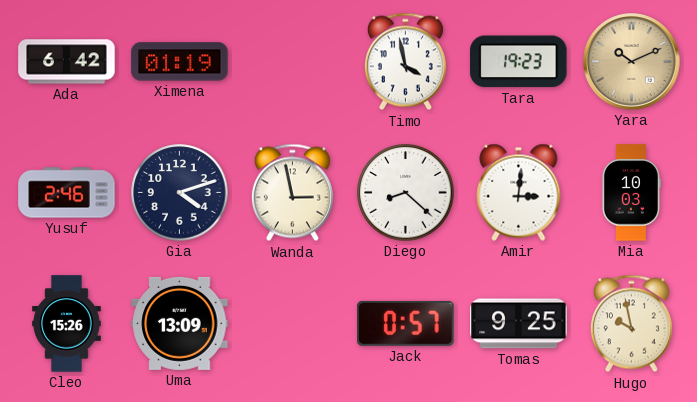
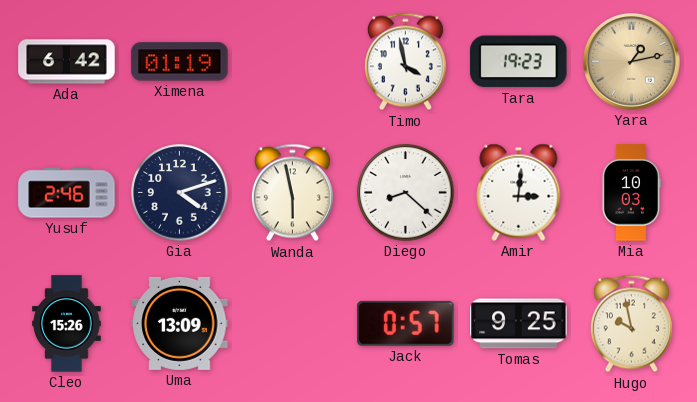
Yara: 10:11 -> 1:13 (632, 62)
Wanda: 2:58 -> 5:58 (292, 193)
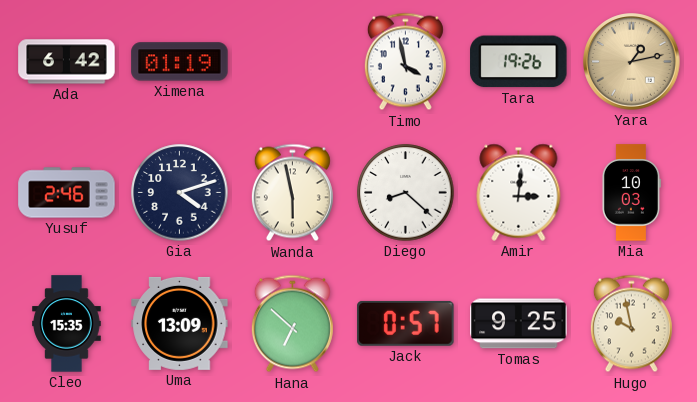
Tara: 19:23 -> 19:26 (519, 62)
Cleo: 15:26 -> 15:35 (67, 324)
Hana: none -> 6:52 (292, 324)
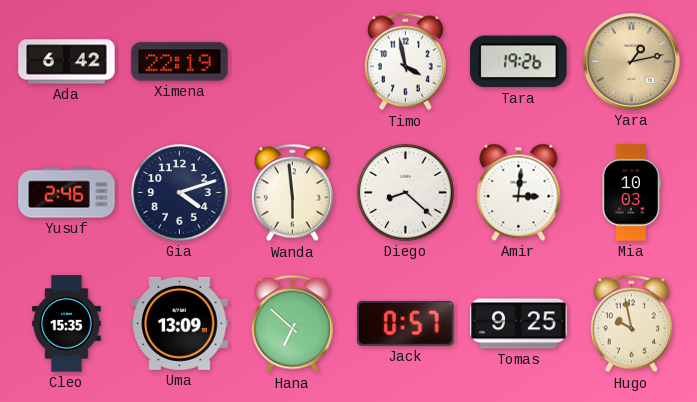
Ximena: 01:19 -> 22:19 (180, 62)
Wanda: 5:58 -> 5:59 (292, 193)
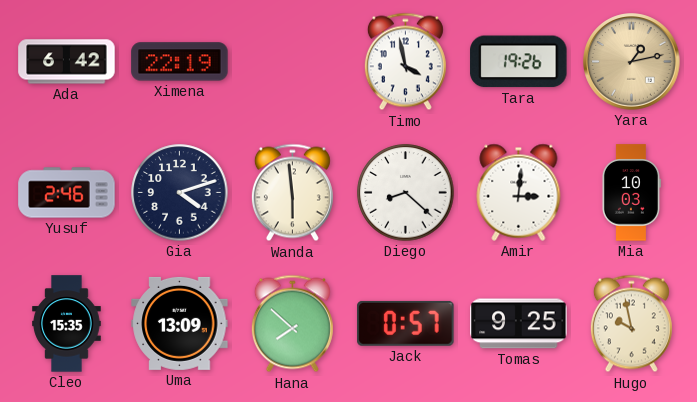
Hana: 6:52 -> 7:52 (292, 324)
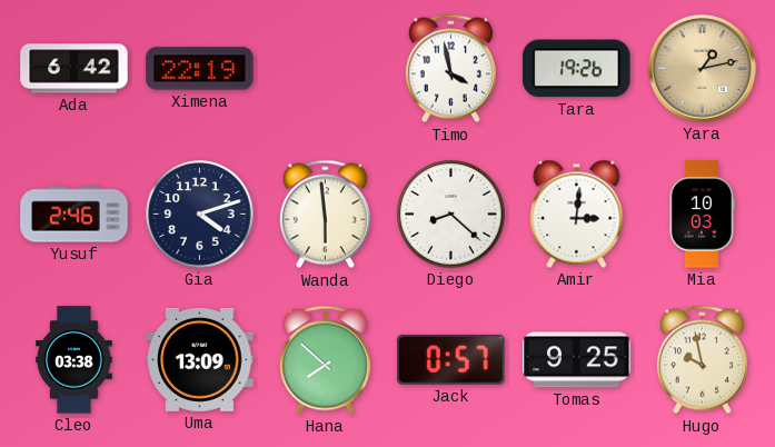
Cleo: 15:35 -> 03:38 (74, 360)
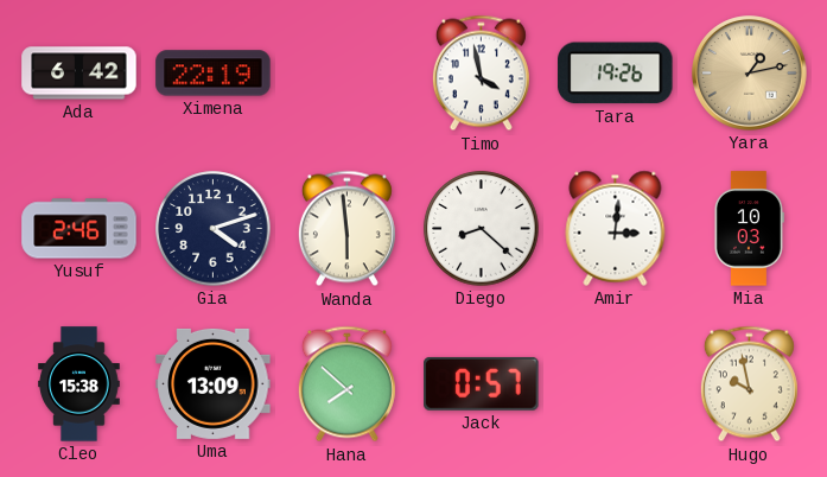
Cleo: 03:38 -> 15:38 (79, 384)
Tomas: 9:25 -> none (577, 360)
